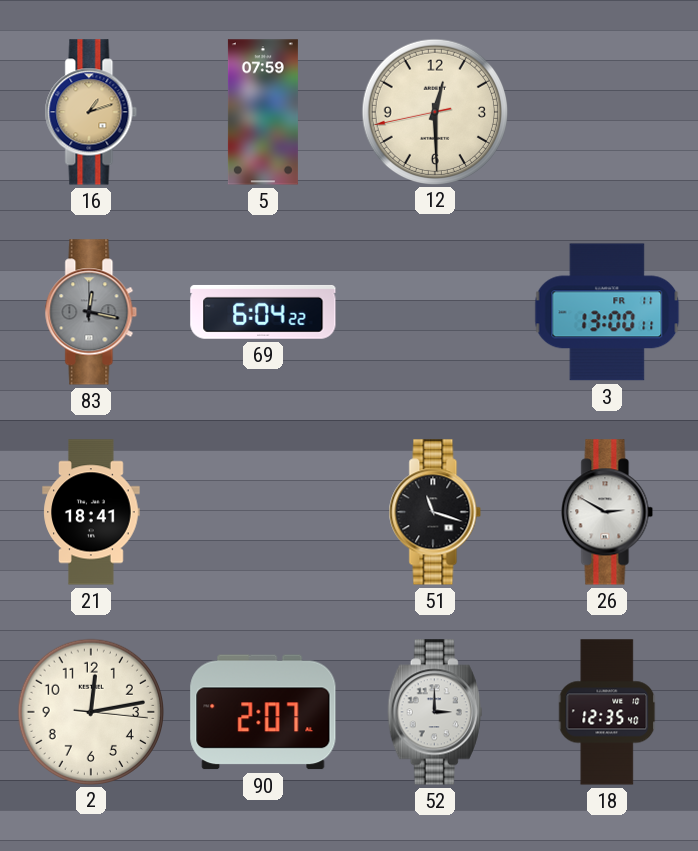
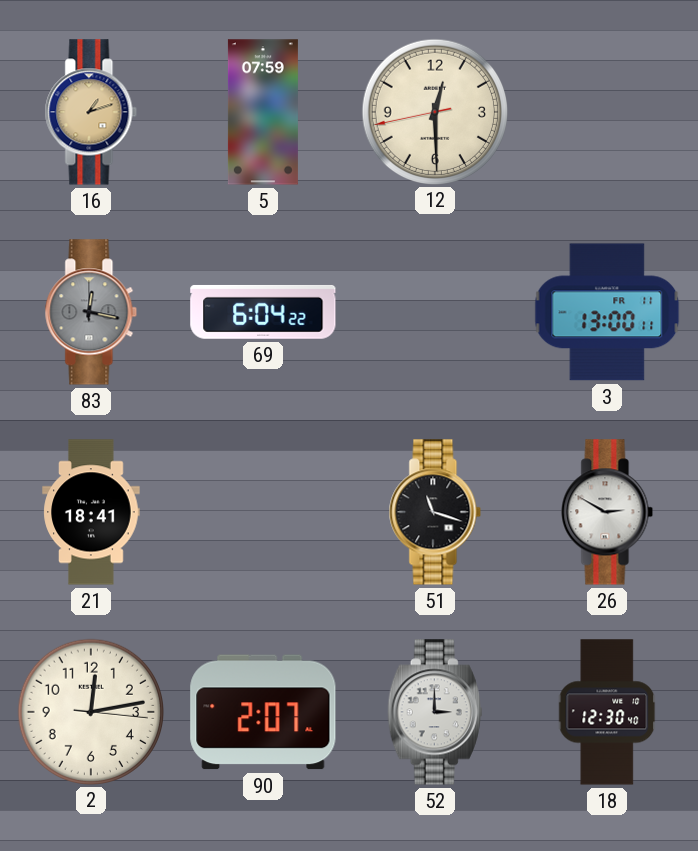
18: 12:35 -> 12:30 (608, 712)
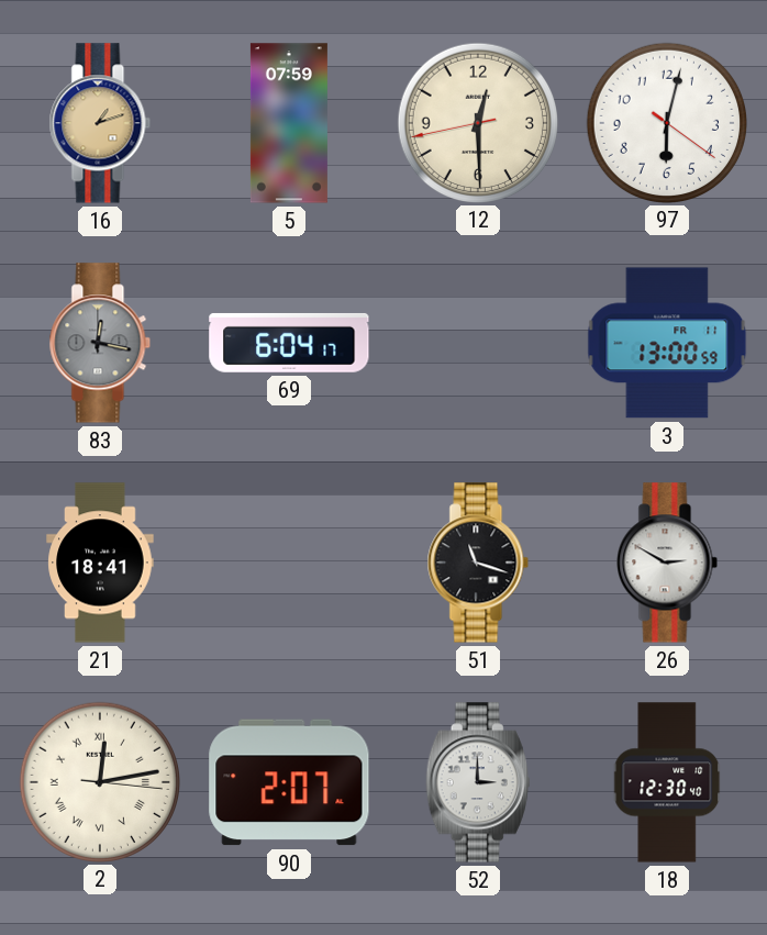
97: none -> 6:02 (666, 122)
69: 6:04:22 -> 6:04:17 (289, 343)
3: 13:00:11 -> 13:00:59 (667, 343)
2 numerals: Arabic -> Roman (99, 781)
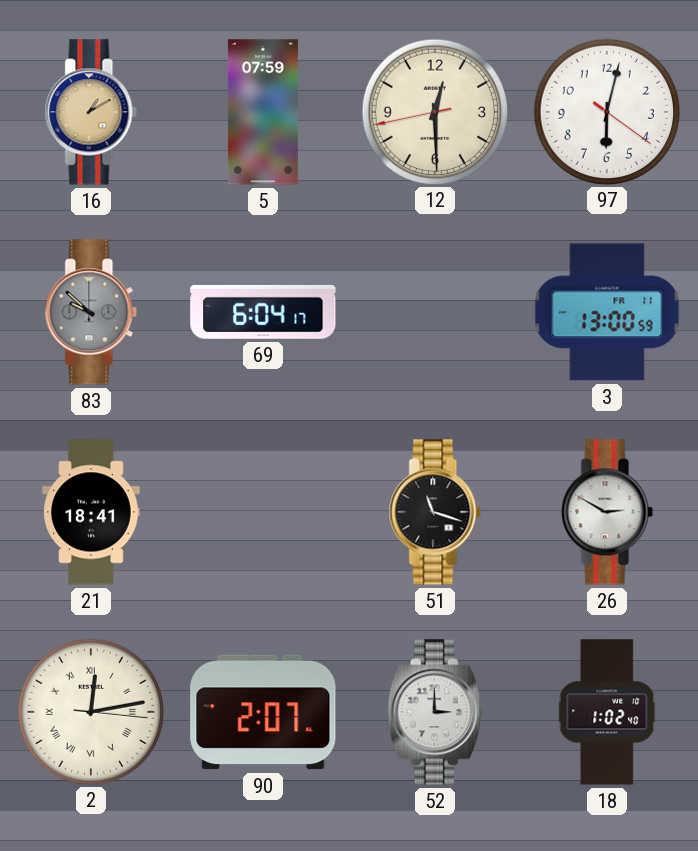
16: 1:12 -> 1:10 (91, 112)
83: 12:17 -> 9:52 (91, 312)
18: 12:30 -> 1:02 (608, 712)
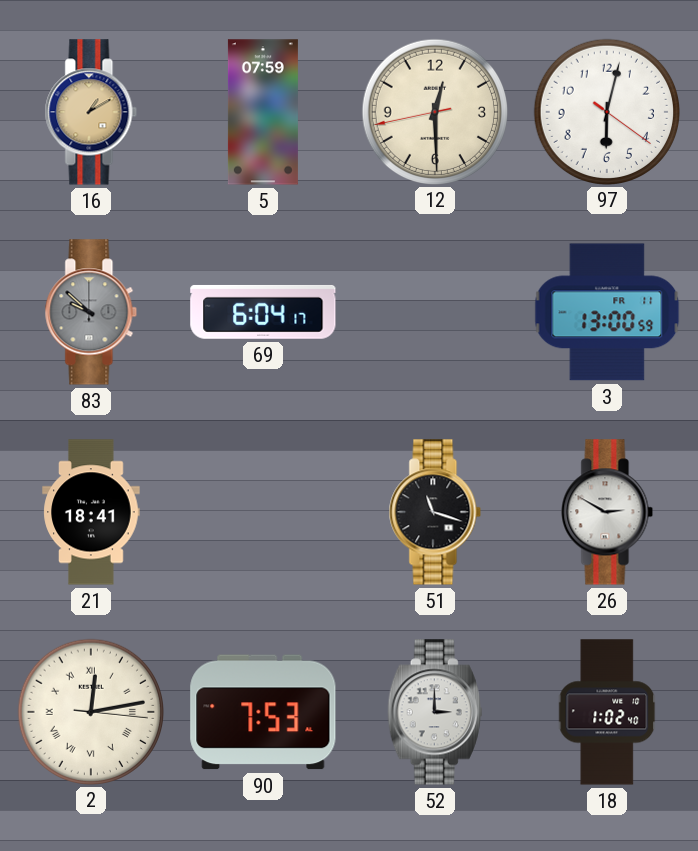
90: 2:07 -> 7:53 (263, 712)
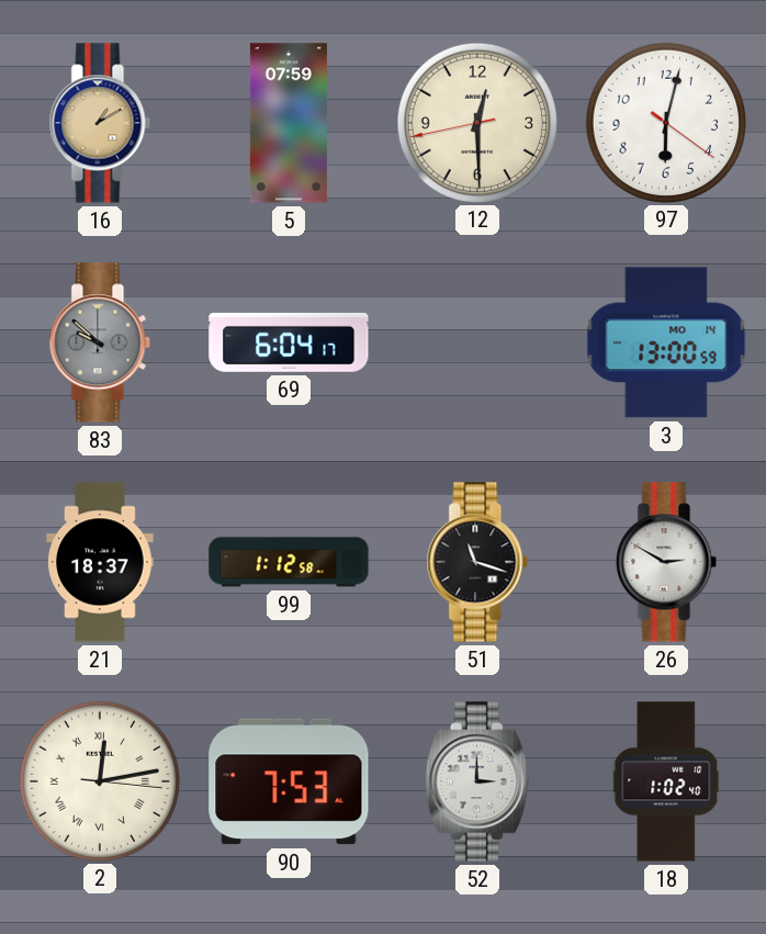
3 date: FR 11 -> MO 14 (666, 342)
21: 18:41 -> 18:37 (100, 562)
99: none -> 1:12 (289, 562)
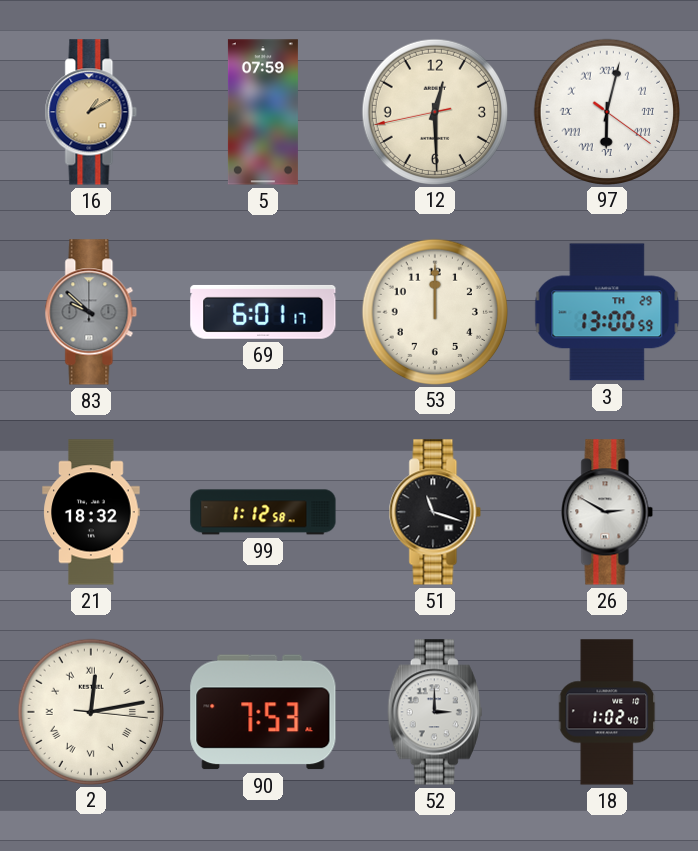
97 numerals: Arabic -> Roman (606, 111)
69: 6:04 -> 6:01 (263, 312)
53: none -> 12:00 (434, 311)
3 date: MO 14 -> TH 29 (607, 312)
21: 18:37 -> 18:32 (91, 512)
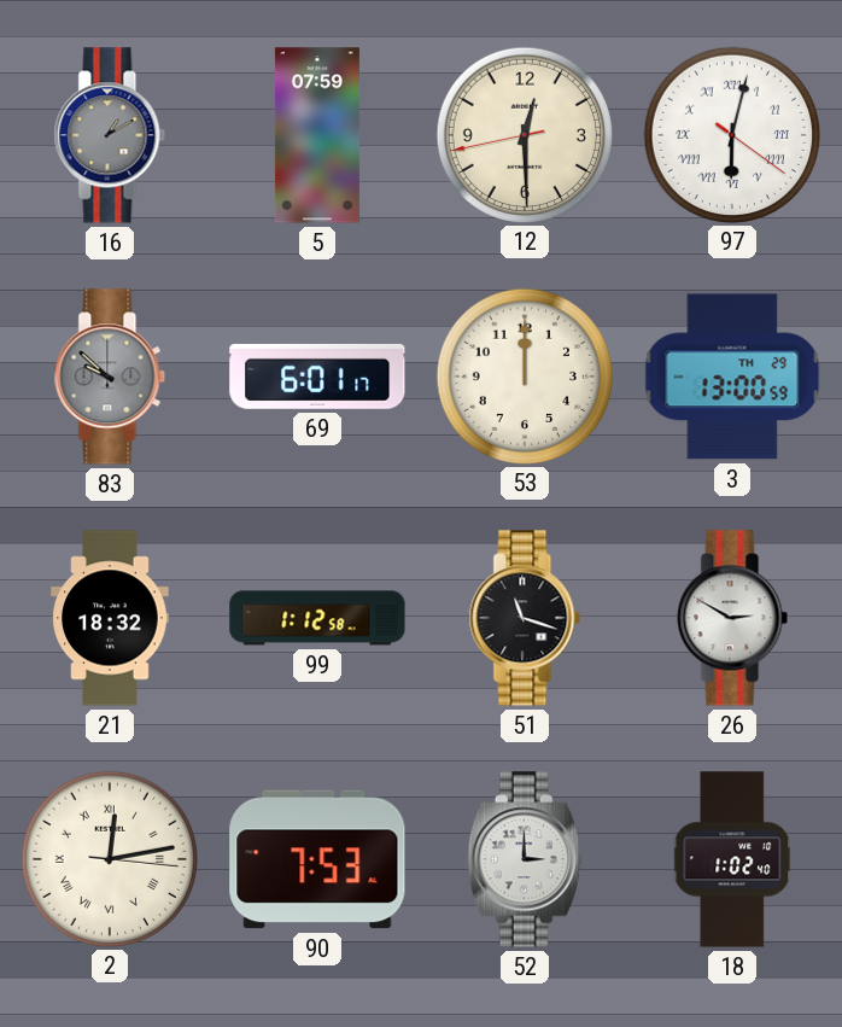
16 dial: champagne -> grey (110, 135)
